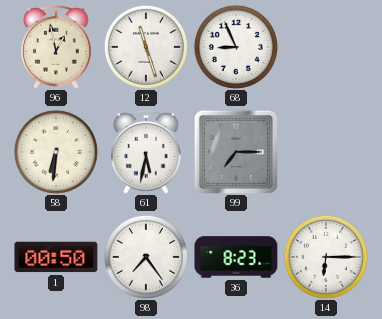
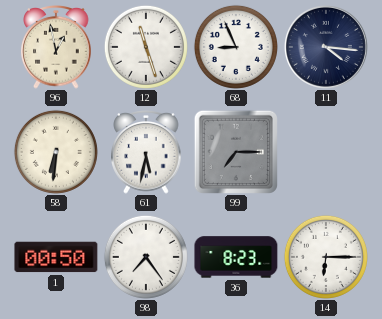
11: none -> 4:16 (326, 47)
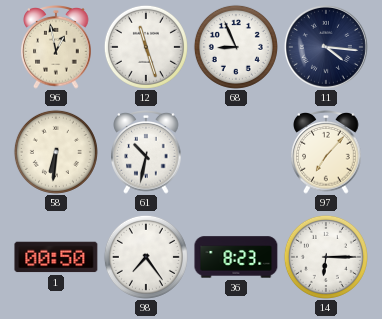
61: 5:32 -> 10:32 (146, 153)
99: 7:15 -> none (235, 151)
97: none -> 7:07 (326, 153)
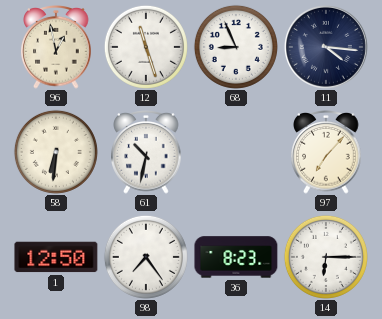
1: 00:50 -> 12:50 (56, 257)
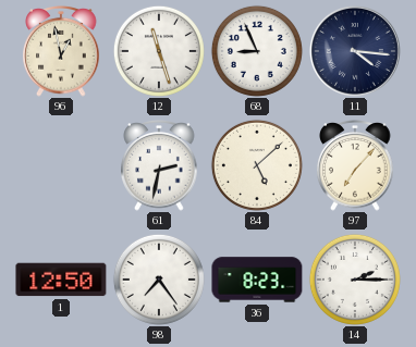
58: 6:31 -> none (56, 152)
61: 10:32 -> 2:32 (159, 166)
84: none -> 5:08 (257, 165)
14: 6:15 -> 2:15 (355, 280)
